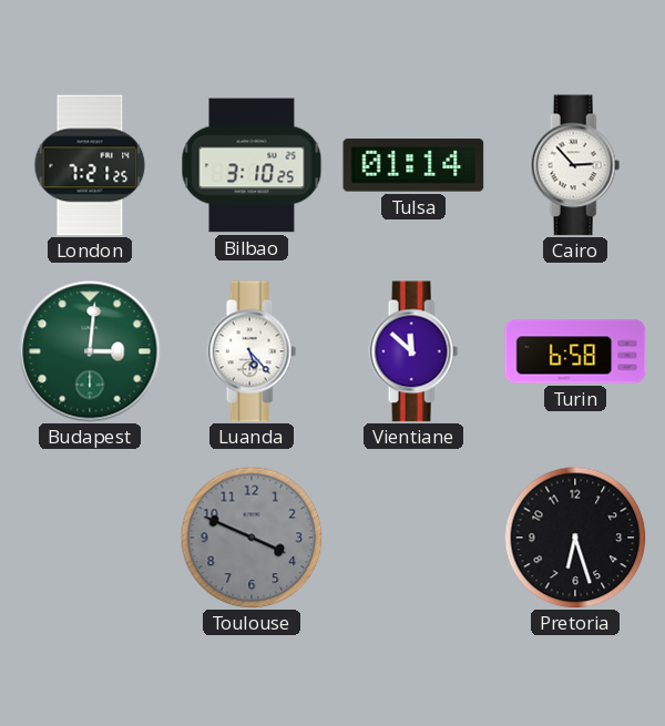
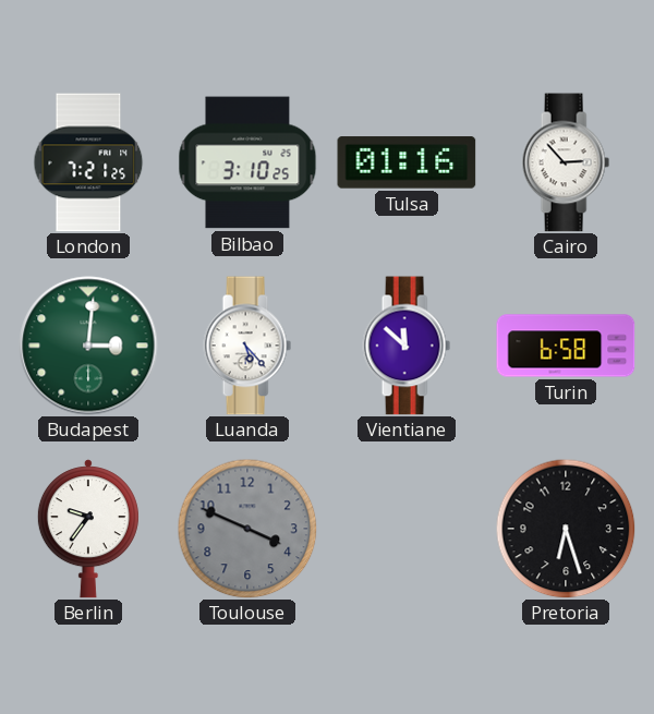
Tulsa: 01:14 -> 01:16 (407, 162)
Berlin: none -> 9:36 (88, 529)
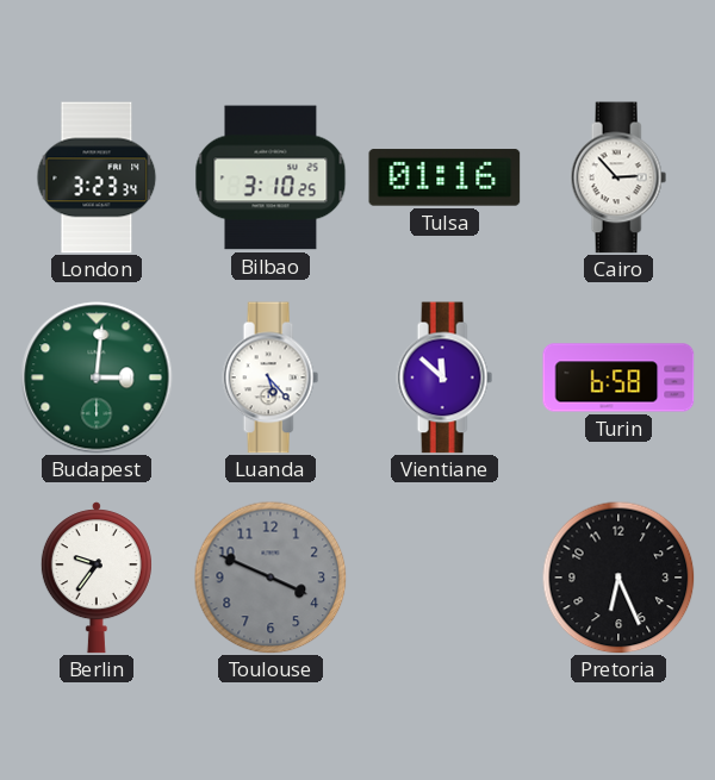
London: 7:21 -> 3:23 (97, 177)
Pretoria: 6:27 -> 6:26 (618, 578)
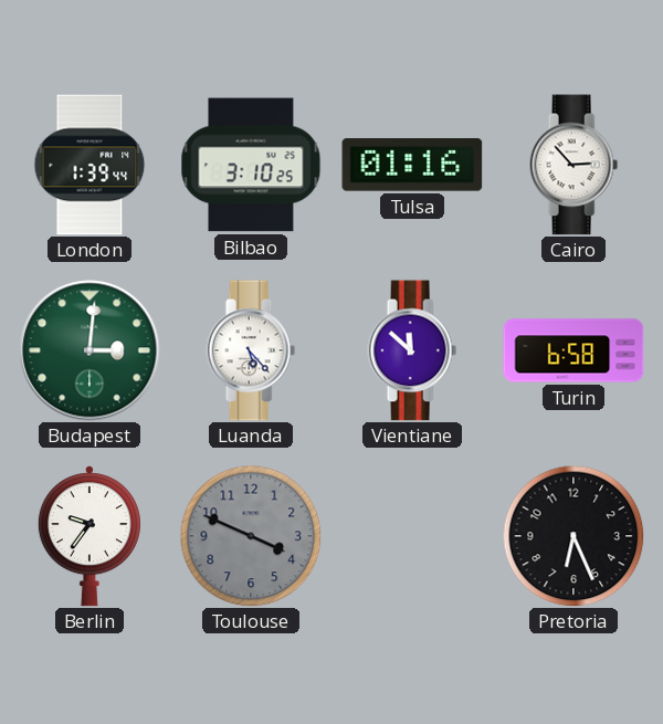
London: 3:23 -> 1:39 (90, 165)
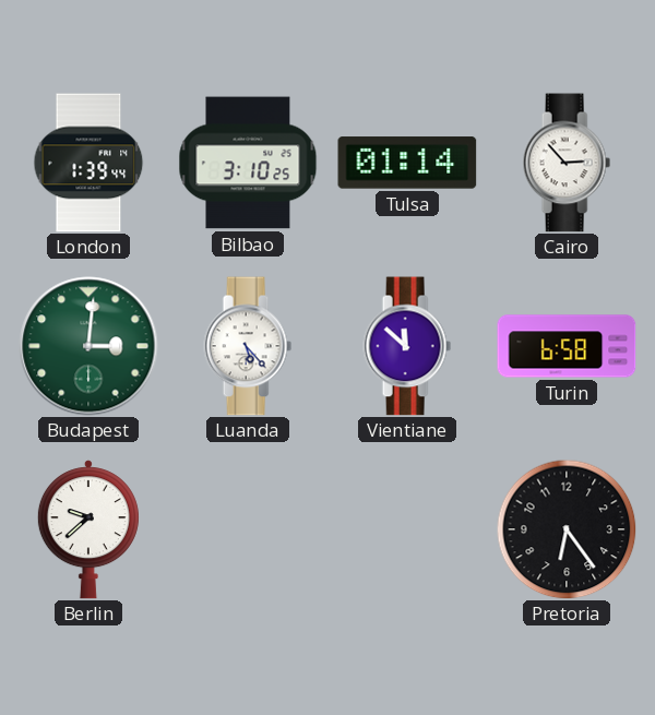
Tulsa: 01:16 -> 01:14 (407, 163)
Berlin: 9:36 -> 9:38 (88, 529)
Toulouse: 3:49 -> none (251, 536)
Pretoria: 6:26 -> 6:24 (567, 529)
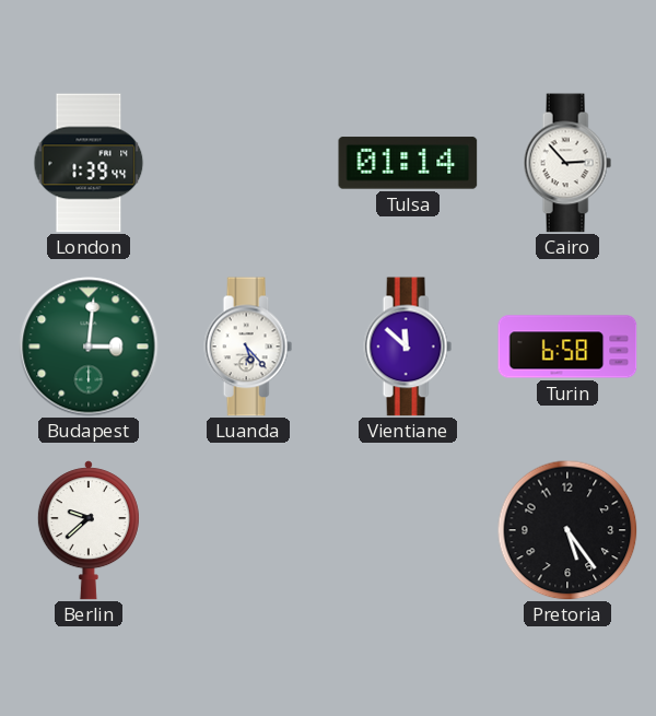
Bilbao: 3:10 -> none (248, 163)
Pretoria: 6:24 -> 5:24 (567, 530)
